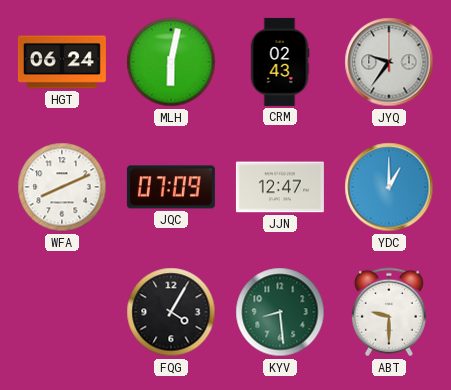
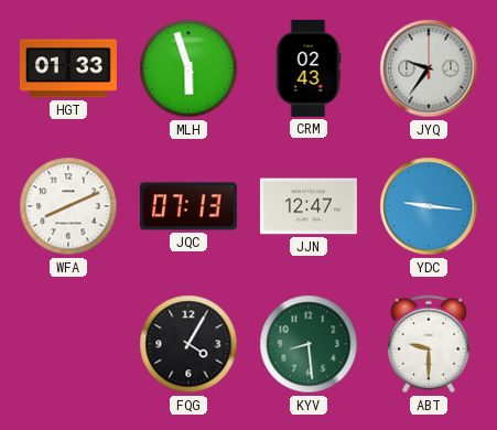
HGT: 06:24 -> 01:33 (68, 68)
MLH: 6:02 -> 5:57 (188, 68)
JQC: 07:09 -> 07:13 (188, 206)
YDC: 1:00 -> 9:16 (429, 206)
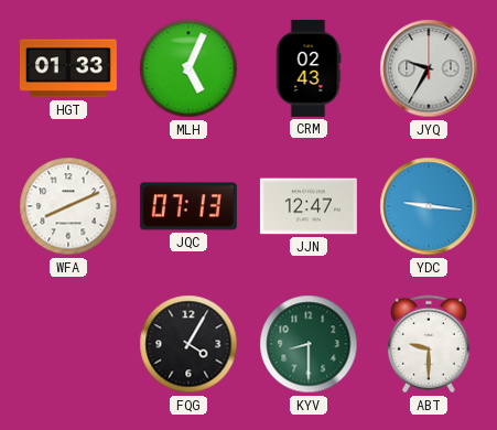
MLH: 5:57 -> 5:04 (188, 68)
JYQ: 9:36 -> 9:35 (429, 68)
KYV: 8:29 -> 8:30 (309, 344)
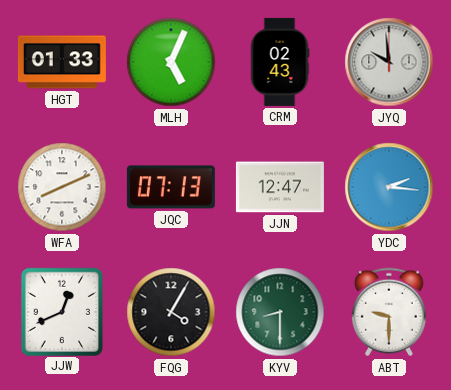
JYQ: 9:35 -> 9:59 (389, 62)
YDC: 9:16 -> 2:16 (389, 187)
JJW: none -> 12:41 (62, 311)
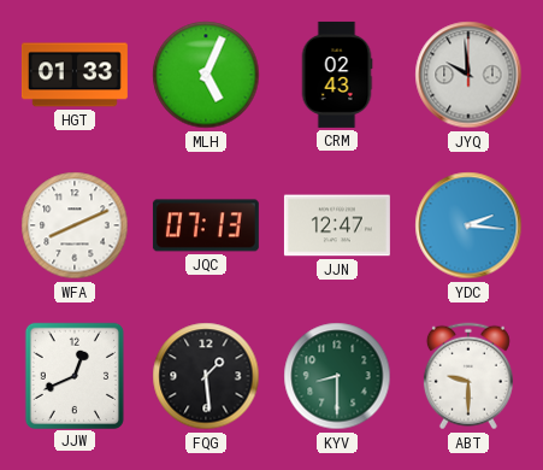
FQG: 4:05 -> 1:29 (206, 376)
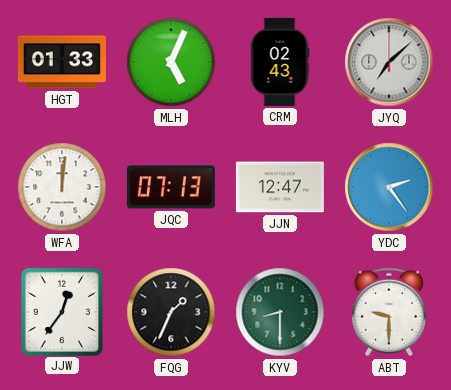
JYQ: 9:59 -> 7:08 (389, 62)
WFA: 8:11 -> 12:01 (62, 187)
YDC: 2:16 -> 2:24 (389, 187)
JJW: 12:41 -> 12:36 (62, 311)
FQG: 1:29 -> 1:34 (171, 312)
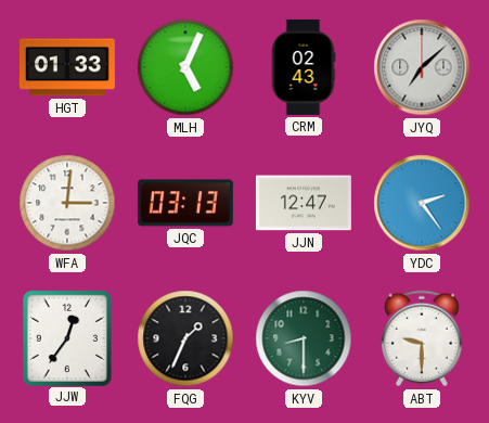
WFA: 12:01 -> 3:01 (67, 203)
JQC: 07:13 -> 03:13 (185, 203)
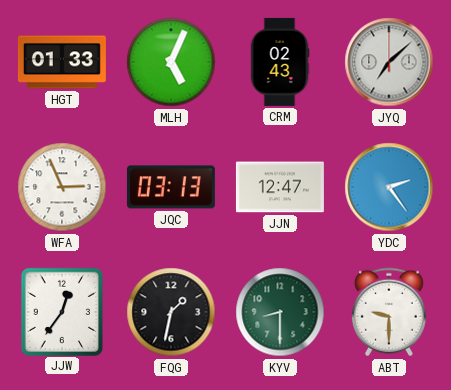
WFA: 3:01 -> 2:56 (62, 187)
FQG: 1:34 -> 1:32 (171, 312)
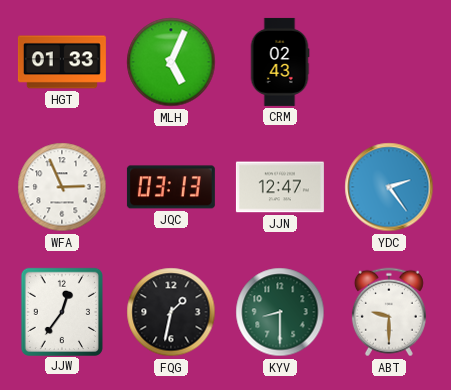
JYQ: 7:08 -> none (389, 62)
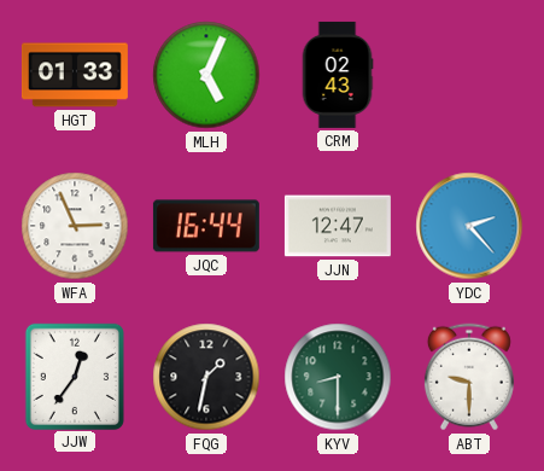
JQC: 03:13 -> 16:44 (206, 226)
YDC: 2:24 -> 2:23 (469, 226)
